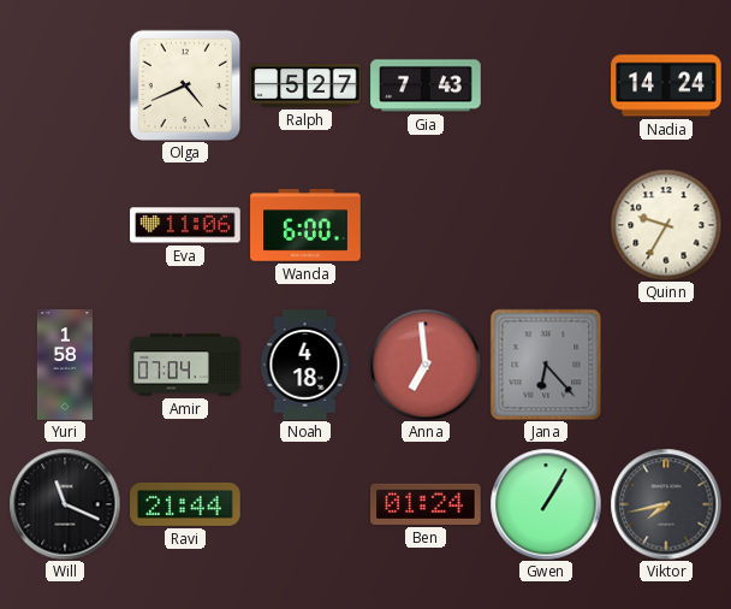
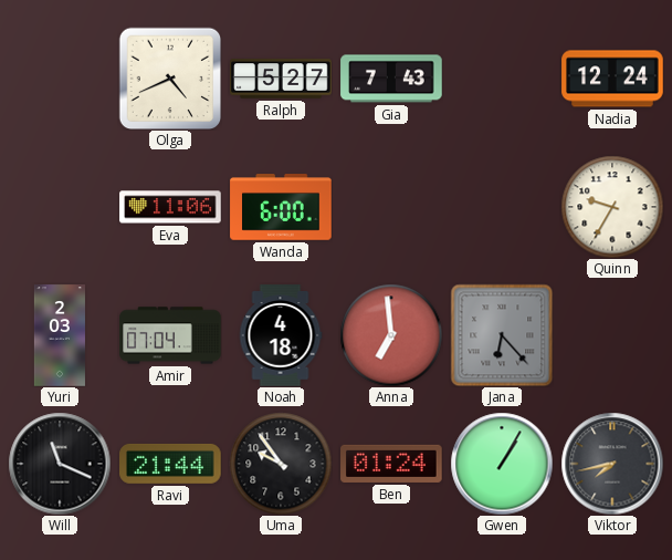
Nadia: 14:24 -> 12:24 (612, 79)
Yuri: 1:58 -> 2:03 (60, 335)
Uma: none -> 9:54 (281, 464)
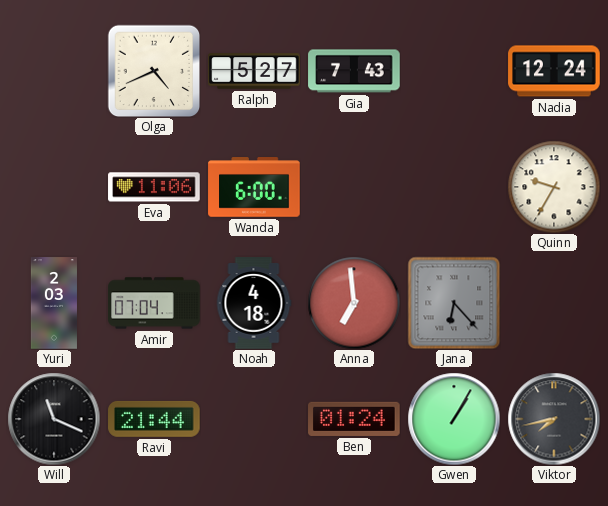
Uma: 9:54 -> none (281, 464)
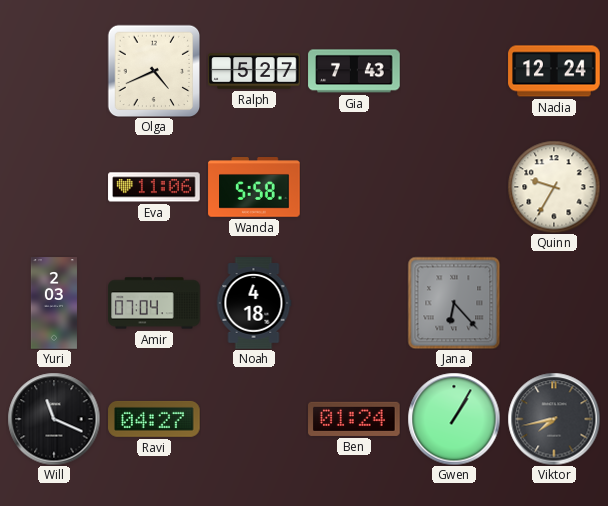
Wanda: 6:00 -> 5:58 (254, 187)
Anna: 6:59 -> none (354, 303)
Ravi: 21:44 -> 04:27 (154, 419)
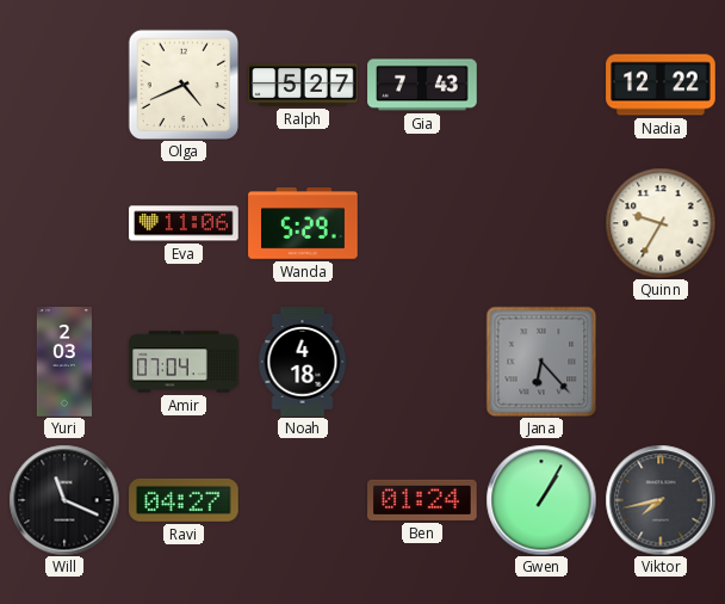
Nadia: 12:24 -> 12:22 (661, 85)
Wanda: 5:58 -> 5:29 (303, 223)
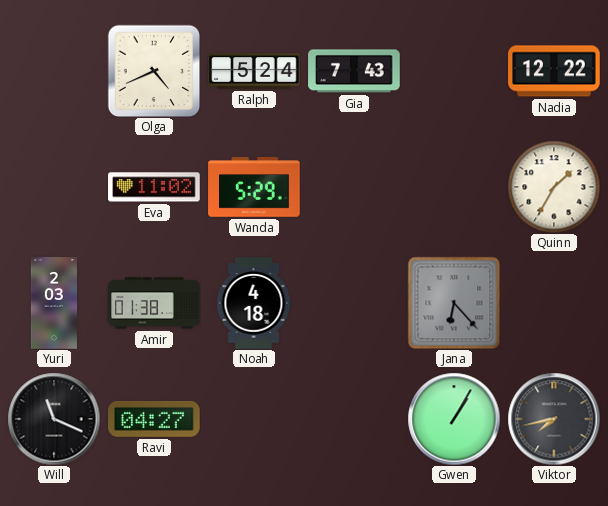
Ralph: 5:27 -> 5:24 (254, 71)
Eva: 11:06 -> 11:02 (154, 187)
Quinn: 9:35 -> 1:35 (554, 187)
Amir: 07:04 -> 01:38 (154, 303)
Ben: 01:24 -> none (422, 500)
